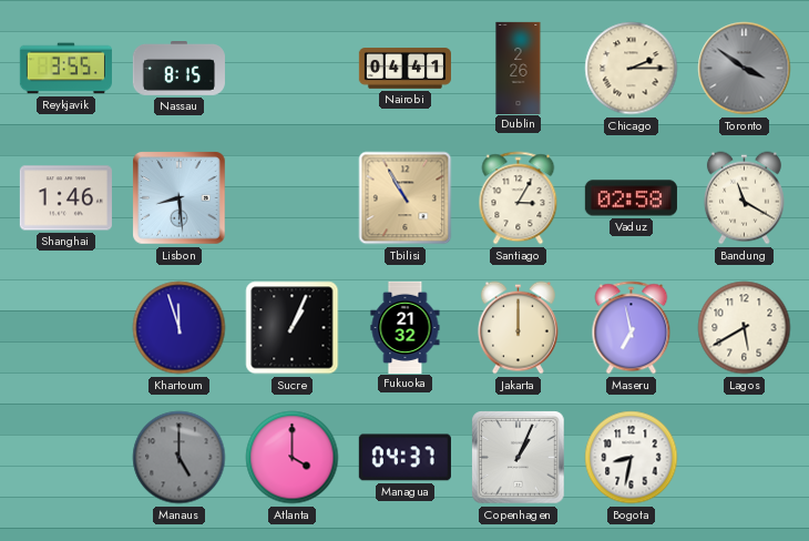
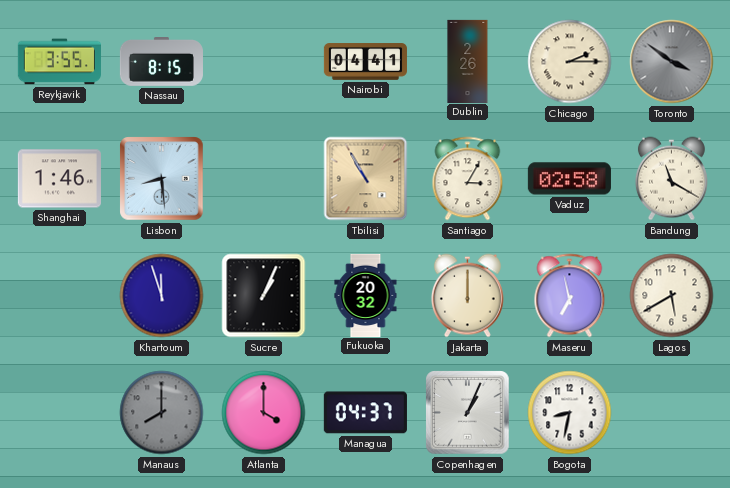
Fukuoka: 21:32 -> 20:32 (366, 295)
Manaus: 5:00 -> 8:00 (162, 413)
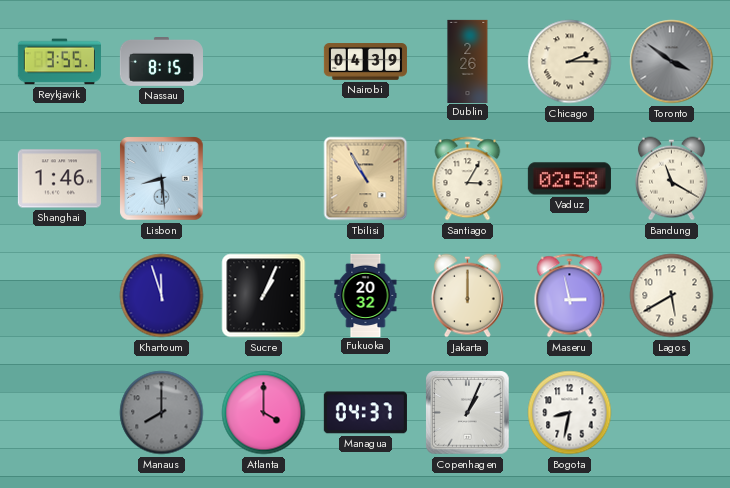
Nairobi: 04:41 -> 04:39 (365, 62)
Maseru: 6:58 -> 2:58 (570, 296)
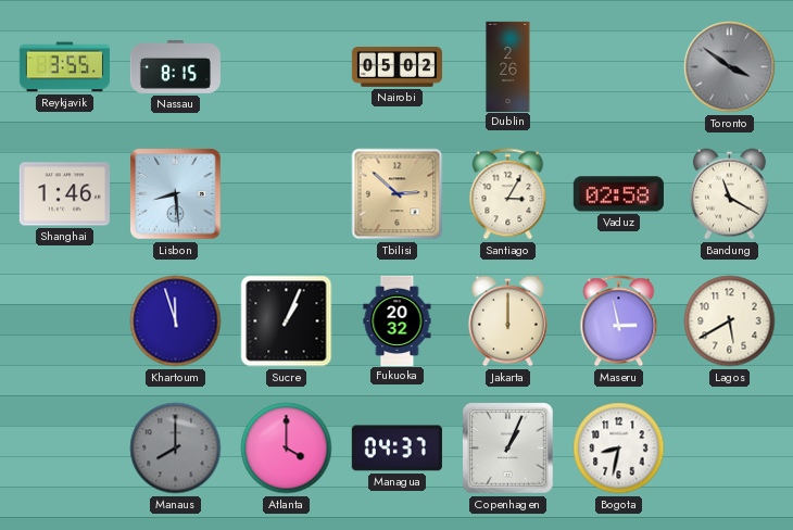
Nairobi: 04:39 -> 05:02 (396, 67)
Chicago: 2:15 -> none (570, 62)
Tbilisi: 10:55 -> 2:52 (398, 194)
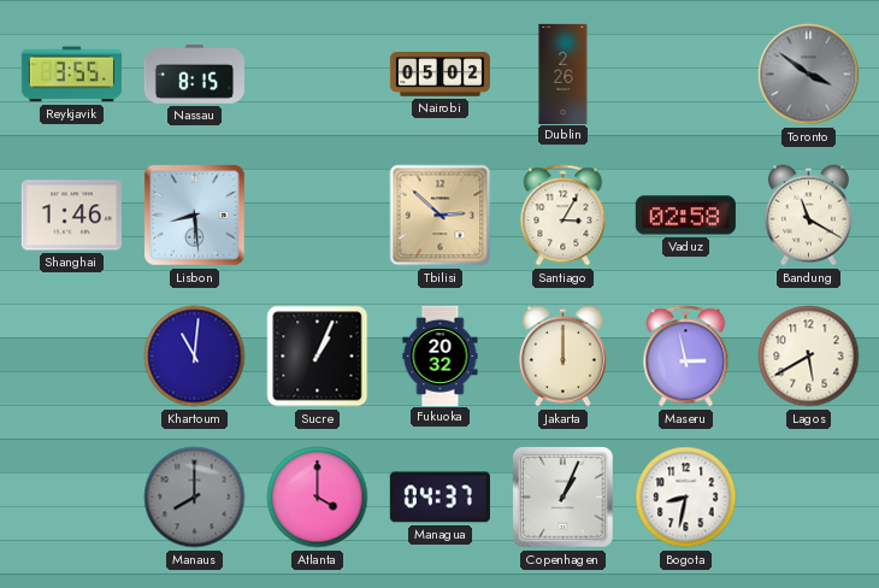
Khartoum: 11:57 -> 11:01 (195, 357)
